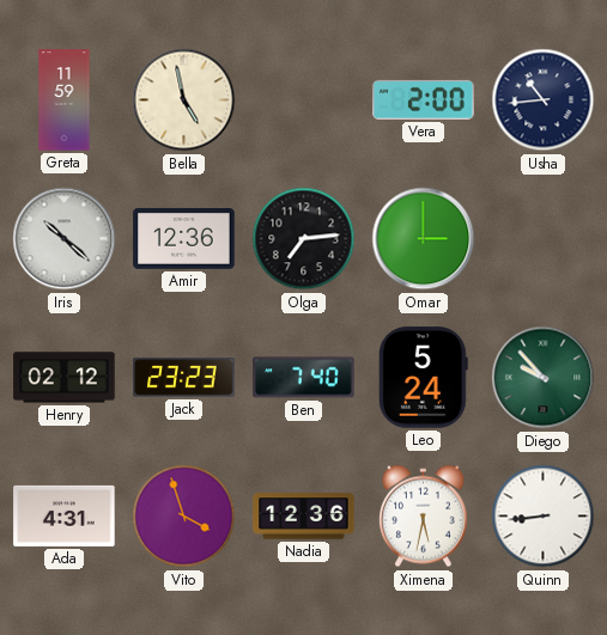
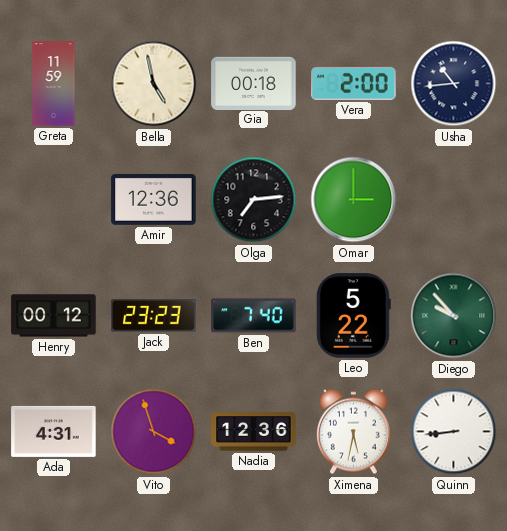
Gia: none -> 00:18 (254, 83)
Iris: 10:22 -> none (65, 239)
Henry: 02:12 -> 00:12 (54, 316)
Leo: 5:24 -> 5:22 (353, 316)
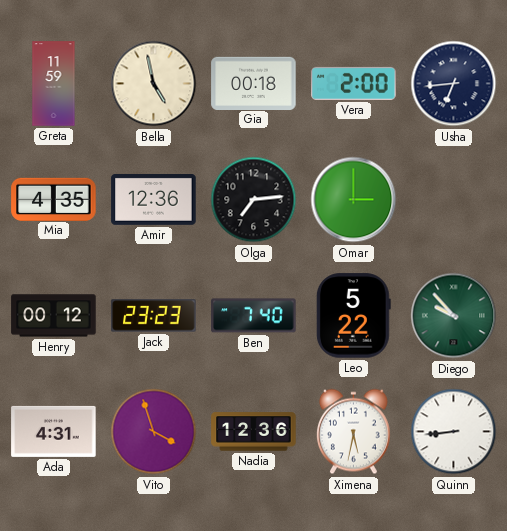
Usha: 10:44 -> 6:44 (454, 84)
Mia: none -> 4:35 (54, 199)
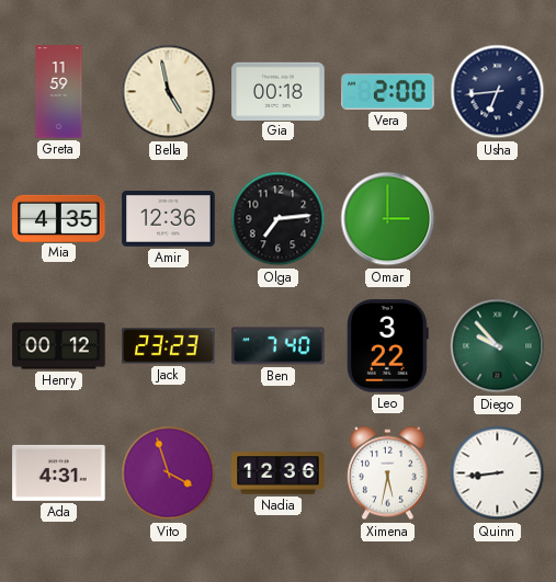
Leo: 5:22 -> 3:22 (387, 346)
